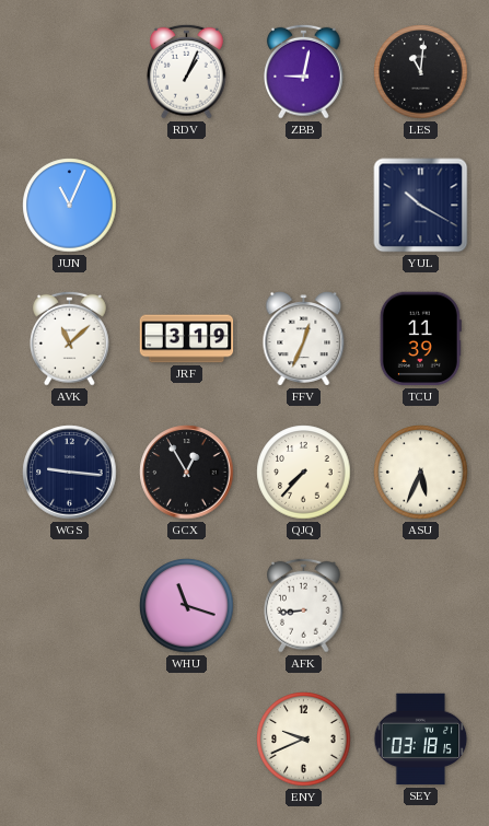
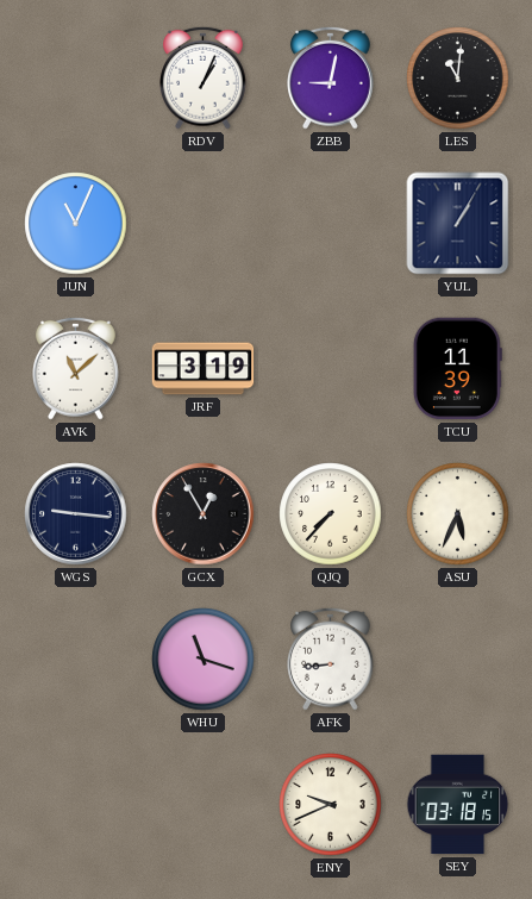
YUL: 10:20 -> 1:05 (458, 224)
FFV: 12:34 -> none (304, 339)
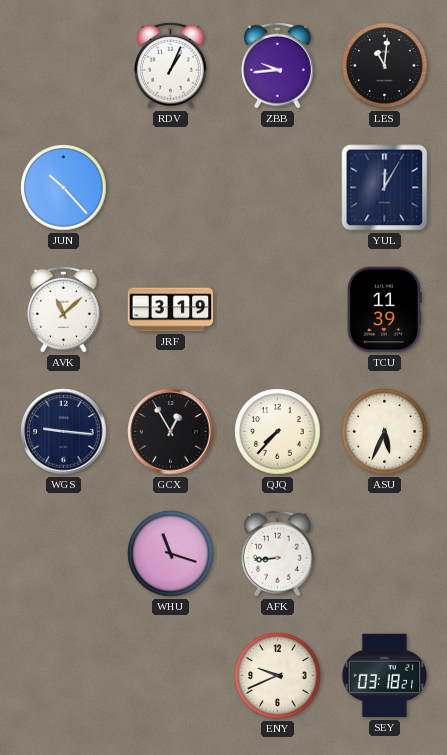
ZBB: 9:02 -> 9:44 (278, 65)
JUN: 11:04 -> 10:23 (64, 188)
YUL: 1:05 -> 12:05 (385, 188)
SEY: 03:18:15 -> 03:18:21 (385, 676)
